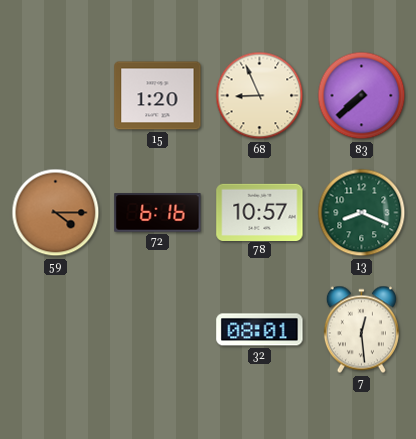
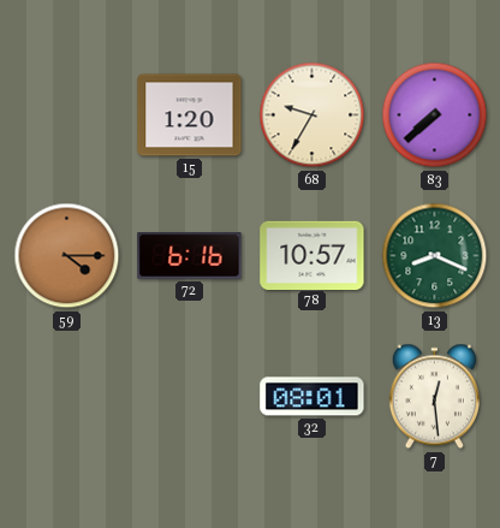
68: 8:56 -> 9:35 (312, 115)
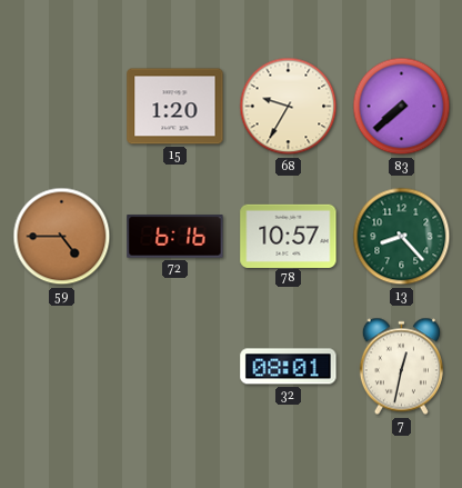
59: 4:15 -> 4:45 (62, 237)
13: 8:19 -> 8:23 (402, 237)
7: 12:29 -> 12:32 (401, 367)
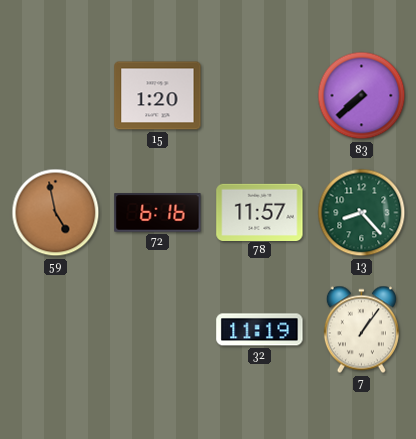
68: 9:35 -> none (289, 107)
59: 4:45 -> 4:58 (56, 213)
78: 10:57 -> 11:57 (260, 212)
32: 08:01 -> 11:19 (260, 330)
7: 12:32 -> 1:06 (361, 330)
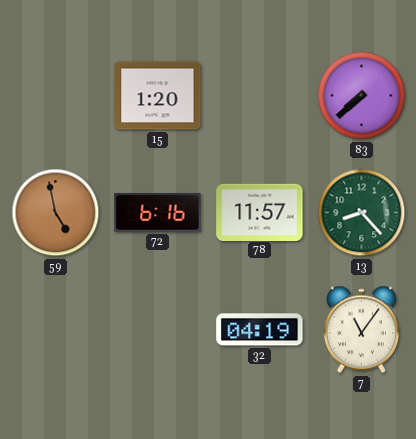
32: 11:19 -> 04:19 (260, 330)
7: 1:06 -> 11:06 (361, 330)
